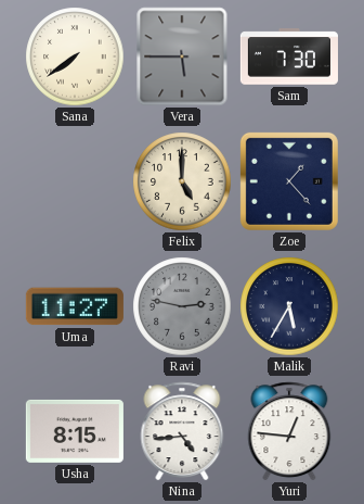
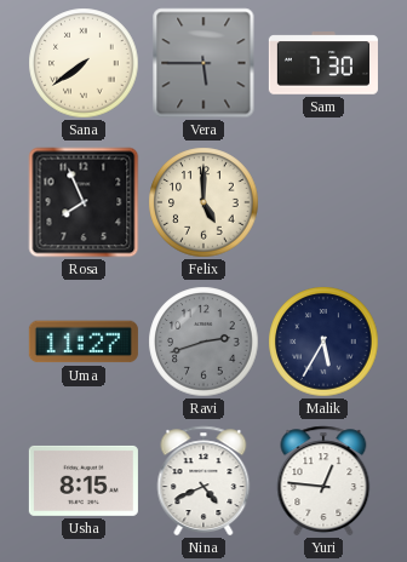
Rosa: none -> 7:56 (84, 202)
Zoe: 1:23 -> none (289, 181)
Ravi: 2:47 -> 2:42 (203, 342)
Nina: 4:44 -> 4:41 (203, 481)
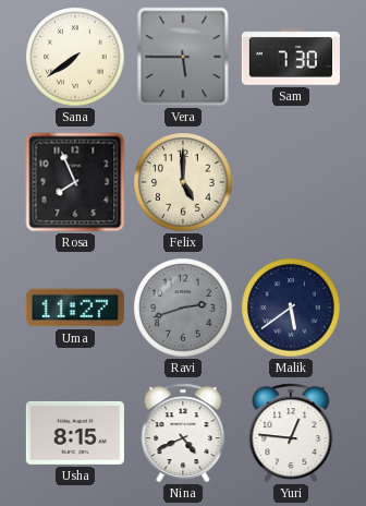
Malik: 5:35 -> 5:39 (291, 308)
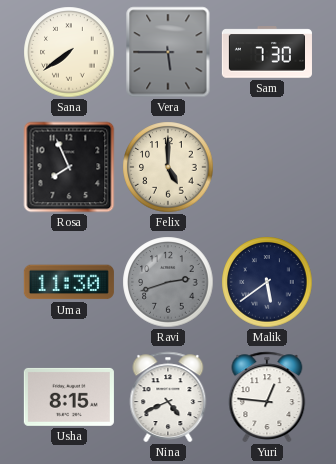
Uma: 11:27 -> 11:30 (69, 282)
